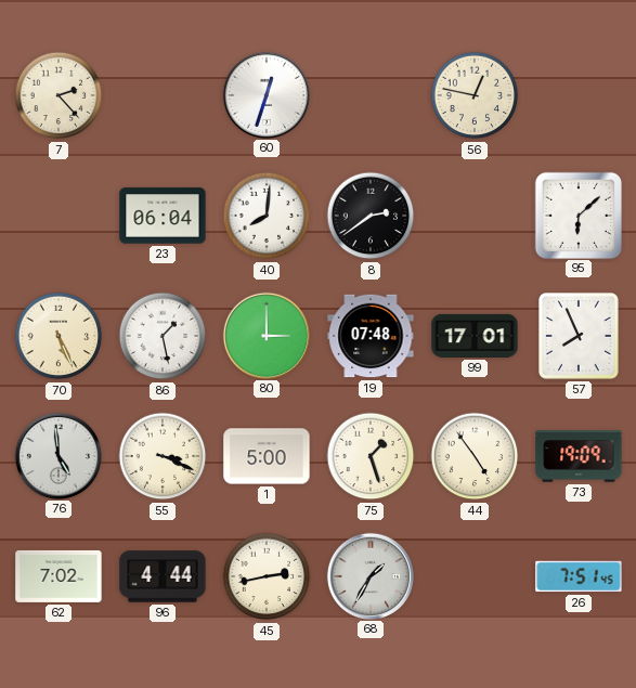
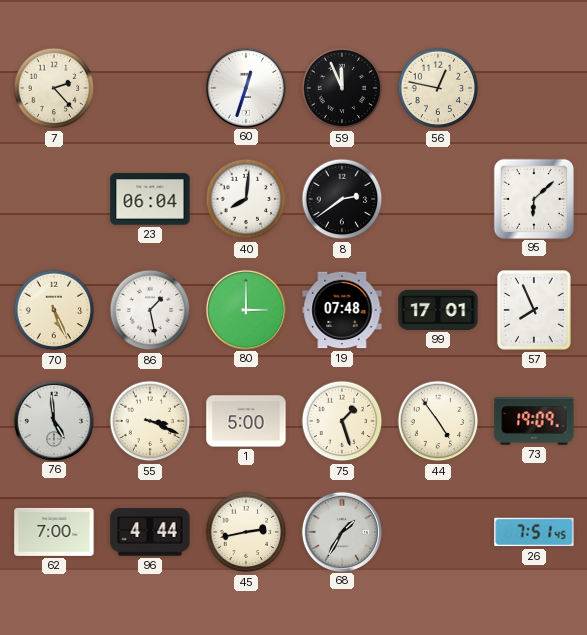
59: none -> 11:56 (342, 88)
62: 7:02 -> 7:00 (54, 532)
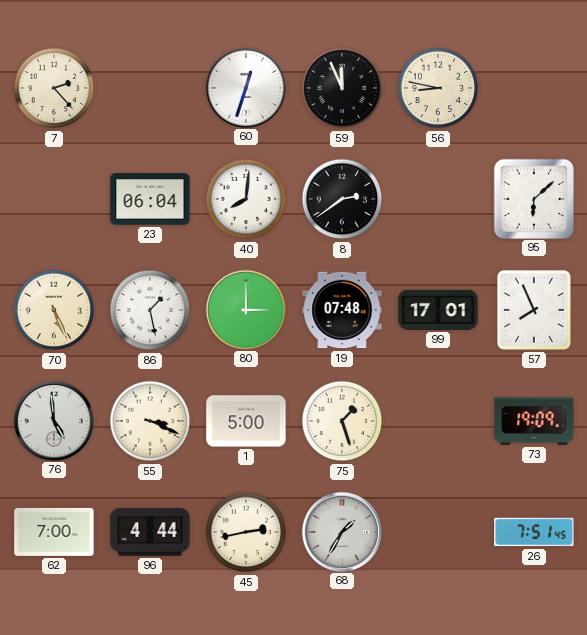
56: 12:47 -> 8:47 (438, 88)
44: 4:54 -> none (438, 421)
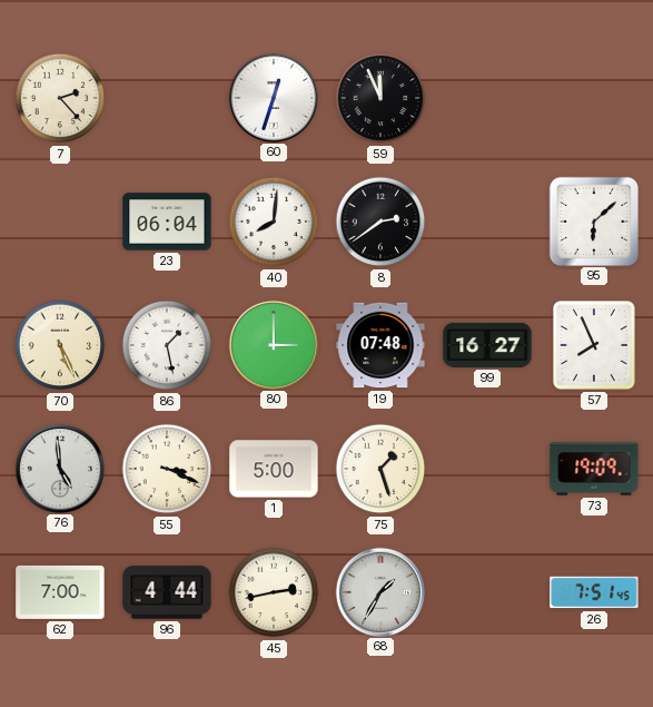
56: 8:47 -> none (438, 88)
99: 17:01 -> 16:27 (487, 345)
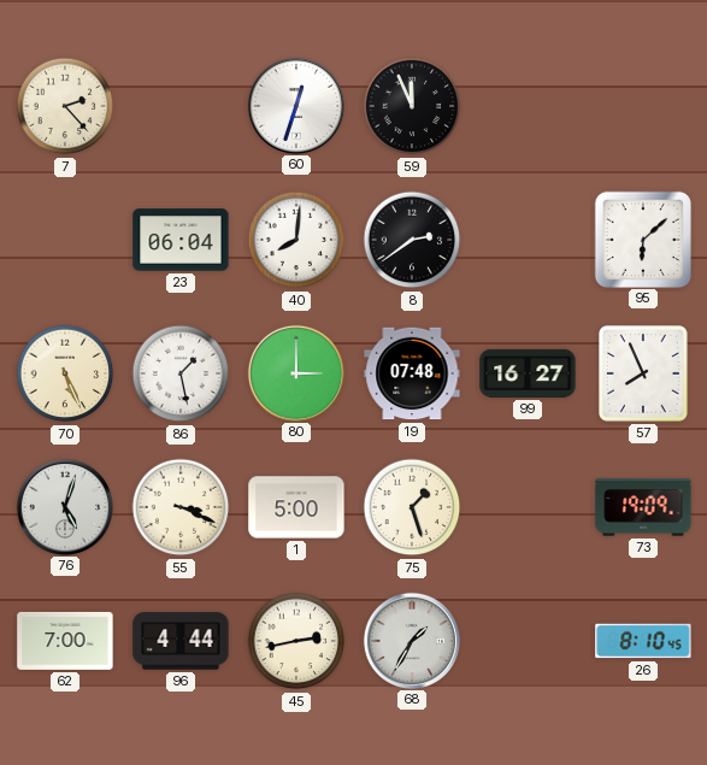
76: 4:59 -> 5:03 (64, 506)
26: 7:51 -> 8:10 (643, 641)
